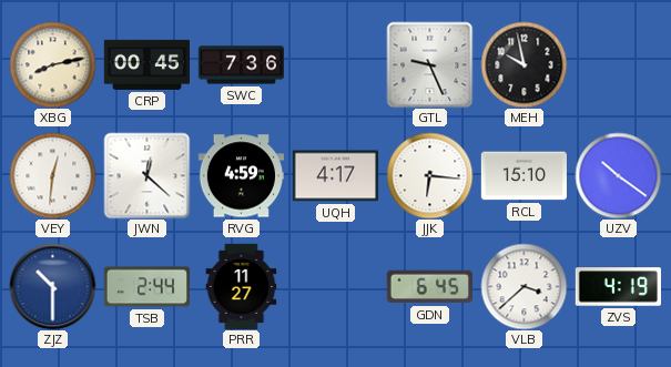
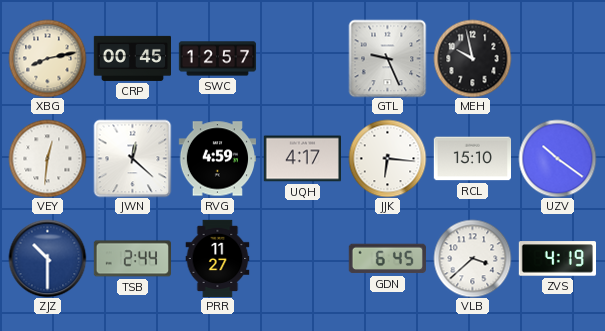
SWC: 7:36 -> 12:57 (217, 59)
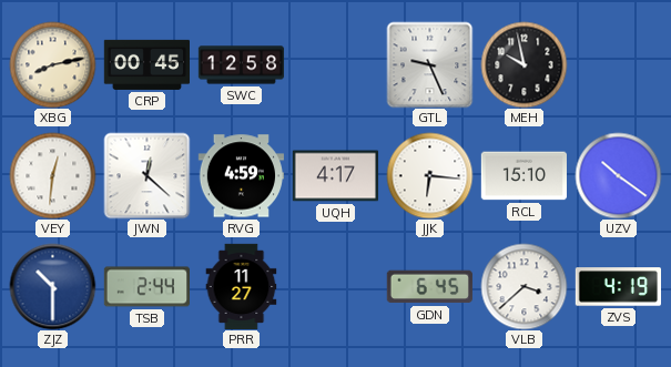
SWC: 12:57 -> 12:58 (241, 65)
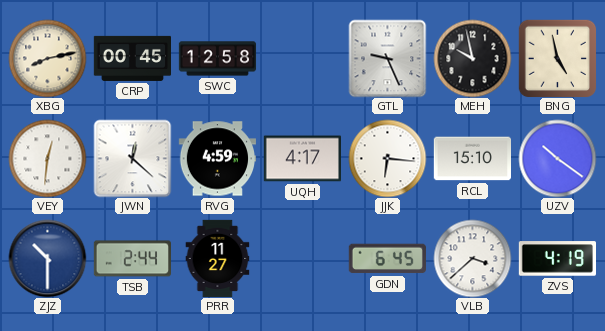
BNG: none -> 4:58 (557, 58)
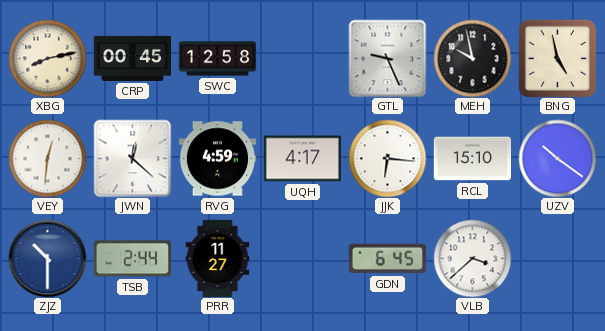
ZVS: 4:19 -> none (557, 259)
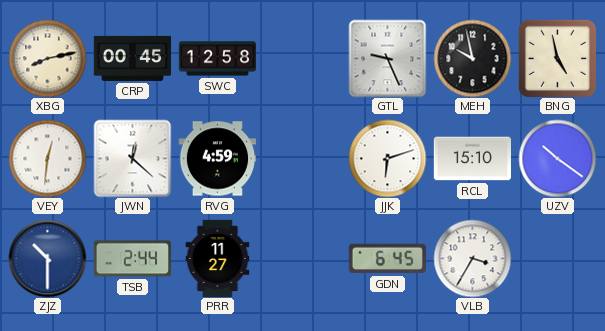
UQH: 4:17 -> none (302, 159)
JJK: 6:16 -> 6:12 (387, 158)
VLB: 3:38 -> 3:35 (472, 258)
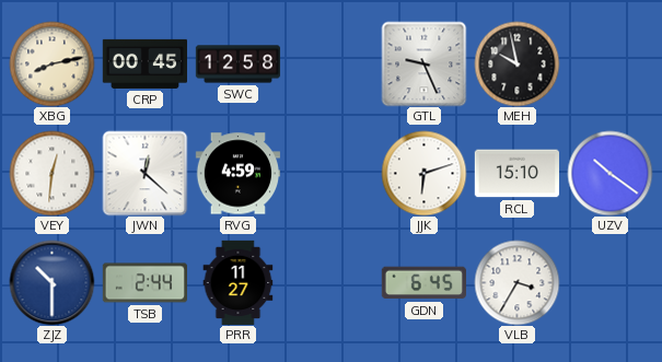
BNG: 4:58 -> none (557, 58)
